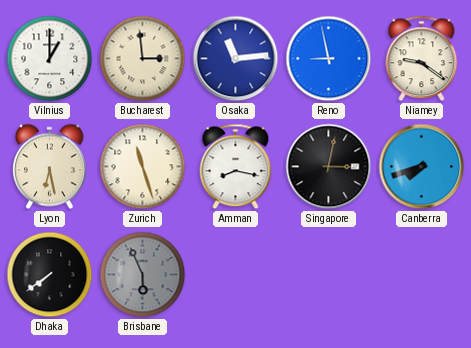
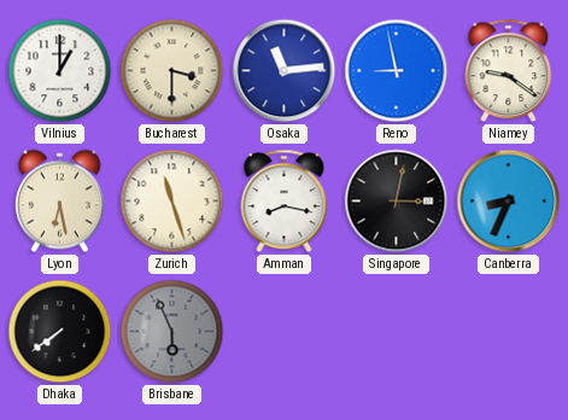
Bucharest: 2:59 -> 3:30 (172, 71)
Canberra: 7:42 -> 8:34 (509, 202)
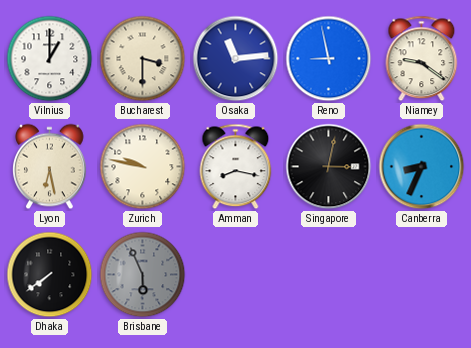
Zurich: 11:27 -> 9:47 (143, 167)
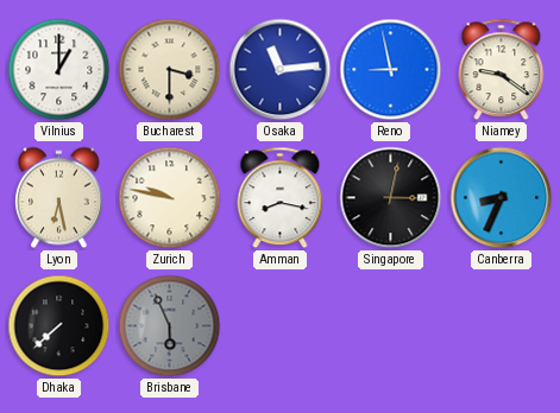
Dhaka: 7:39 -> 7:38 (59, 326)
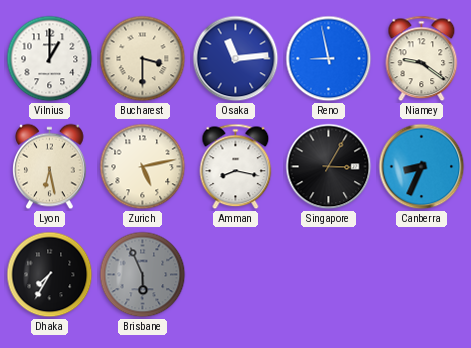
Zurich: 9:47 -> 5:13 (143, 167)
Singapore: 3:02 -> 3:05 (329, 167)
Dhaka: 7:38 -> 7:35 (50, 275)
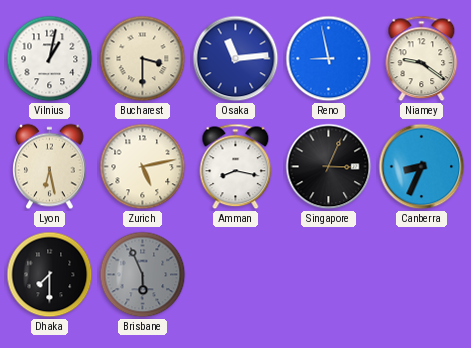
Vilnius: 1:00 -> 1:02 (50, 59)
Singapore: 3:05 -> 3:04 (329, 167)
Dhaka: 7:35 -> 7:30 (50, 275)
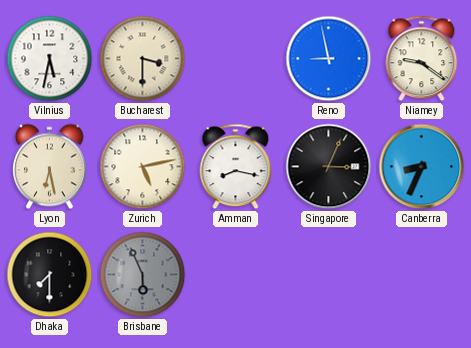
Vilnius: 1:02 -> 5:32 (50, 59)
Osaka: 11:14 -> none (236, 59)
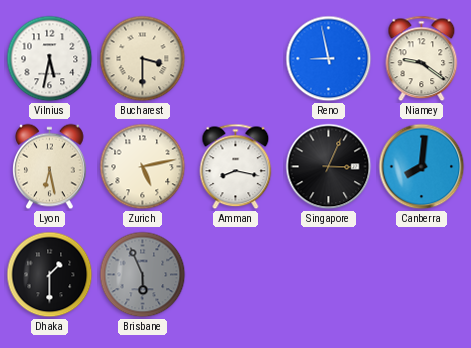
Canberra: 8:34 -> 8:01 (422, 167)
Dhaka: 7:30 -> 1:30 (50, 275)
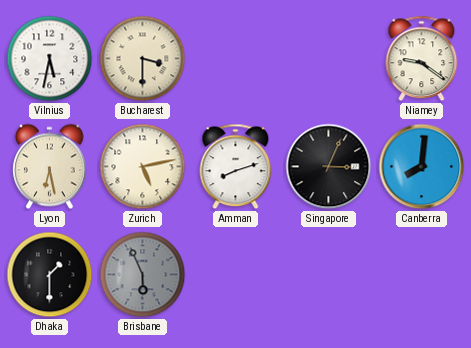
Reno: 8:58 -> none (329, 59)
Amman: 8:17 -> 8:12 (236, 167)
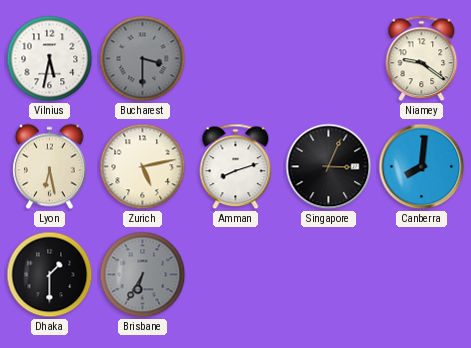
Bucharest dial: cream -> grey (143, 59)
Brisbane: 5:56 -> 6:35 (143, 275)
